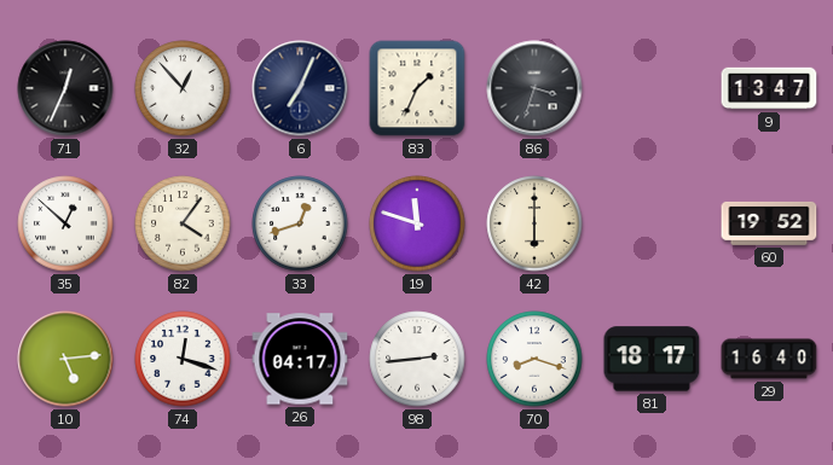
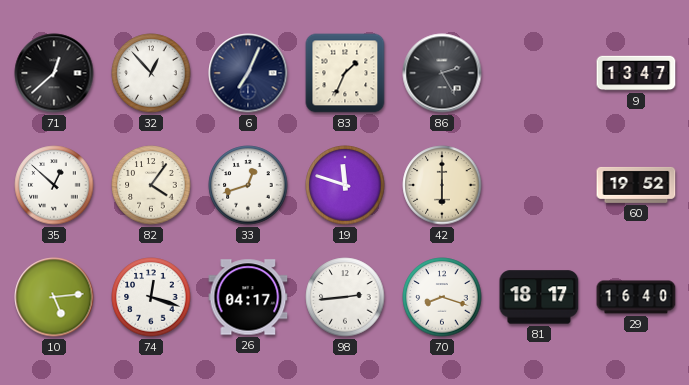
71: 12:34 -> 12:38 (54, 73)
86: 3:33 -> 2:25 (442, 73)
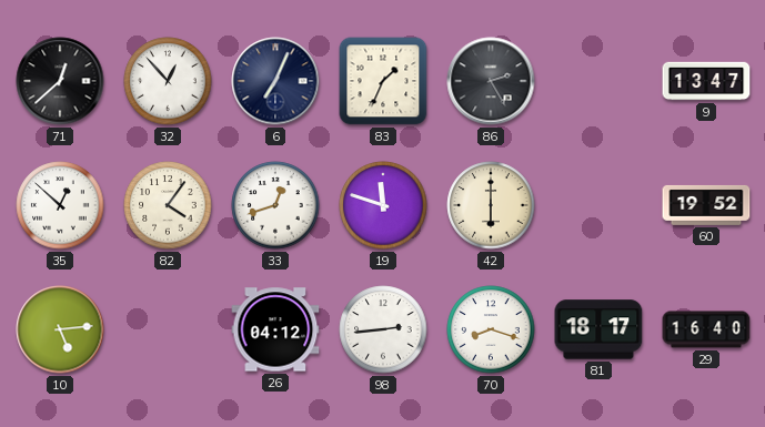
74: 12:18 -> none (151, 297)
26: 04:17 -> 04:12 (275, 329)
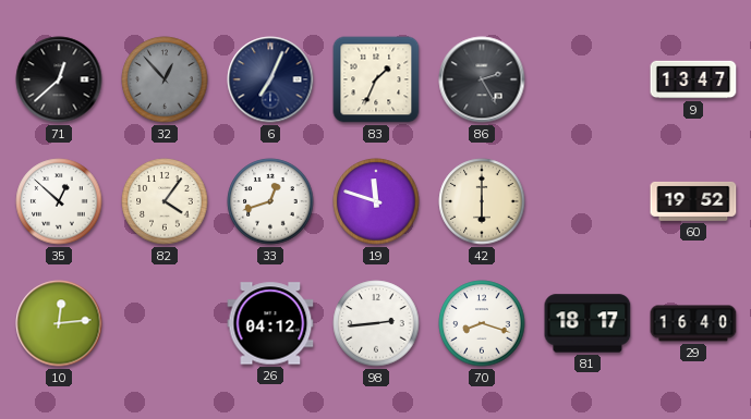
32 dial: white -> grey (165, 79)
10: 5:14 -> 12:14 (59, 323)
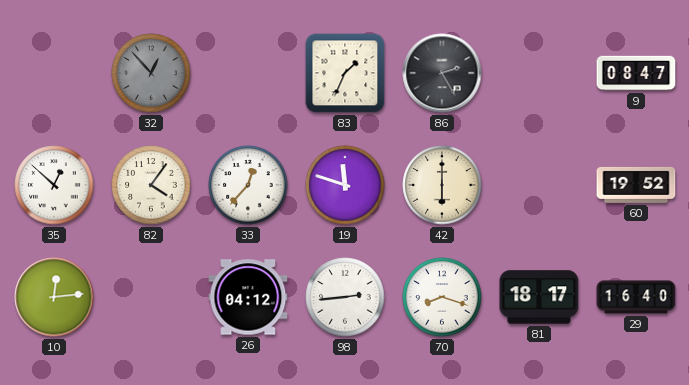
71: 12:38 -> none (59, 79)
6: 7:04 -> none (270, 79)
9: 13:47 -> 08:47 (636, 73)
33: 12:42 -> 12:37 (248, 185)
